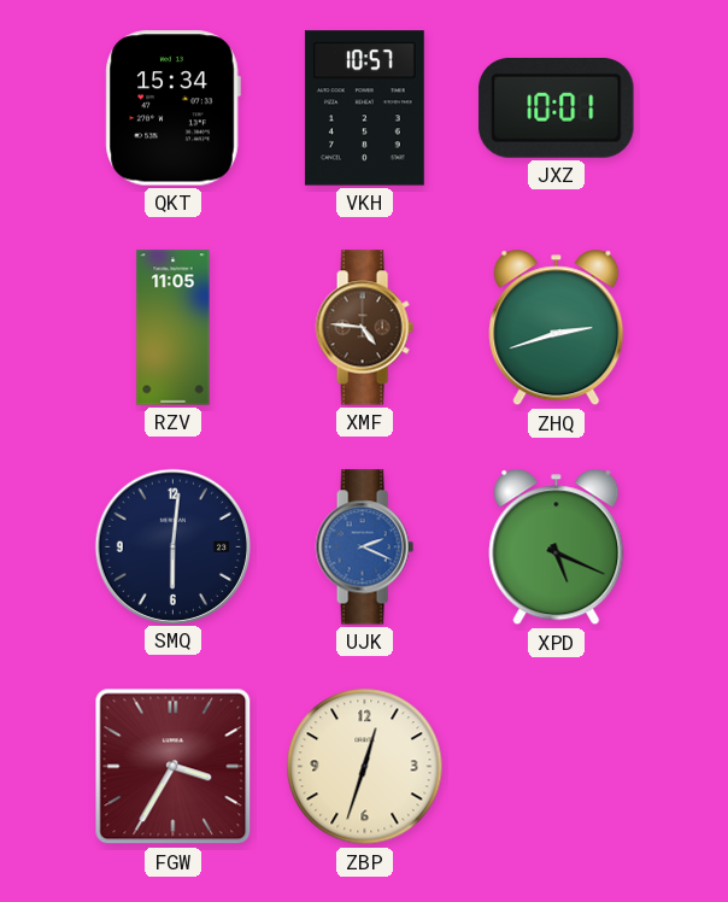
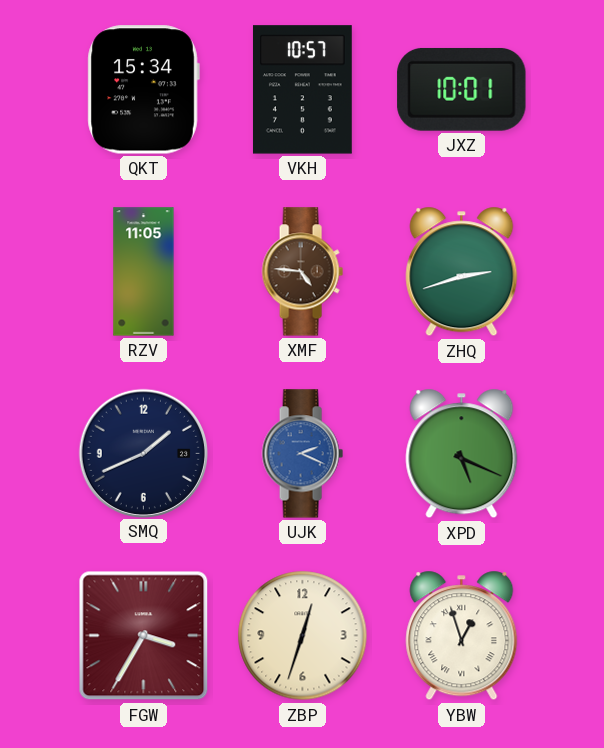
SMQ: 6:01 -> 1:41 (143, 453)
YBW: none -> 12:57 (462, 636)
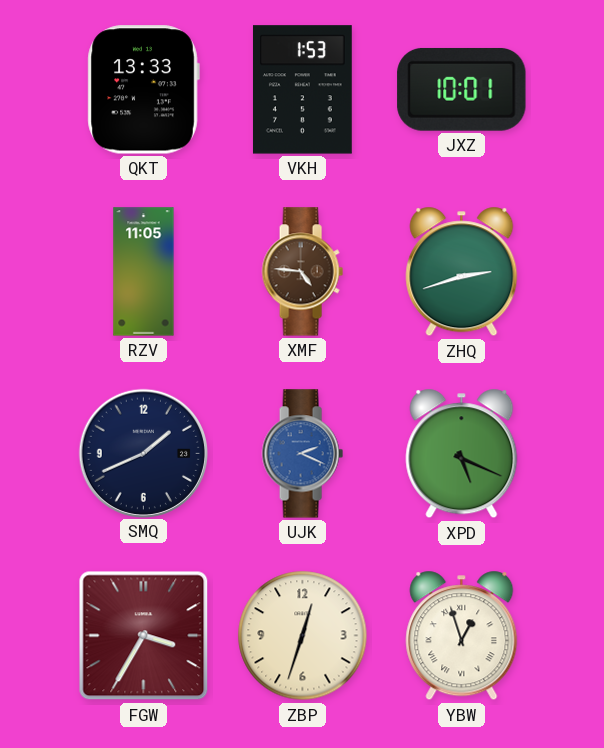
QKT: 15:34 -> 13:33 (143, 90)
VKH: 10:57 -> 1:53 (302, 90)
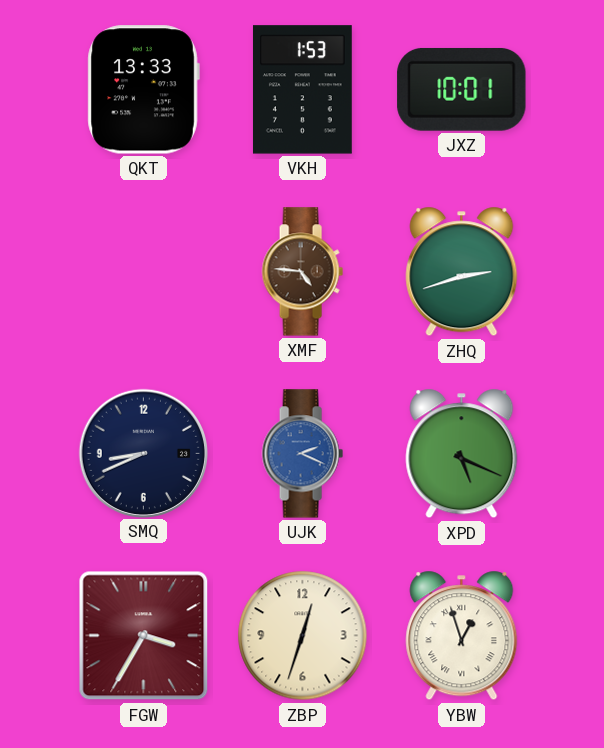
RZV: 11:05 -> none (144, 272)
SMQ: 1:41 -> 8:41 (143, 453)
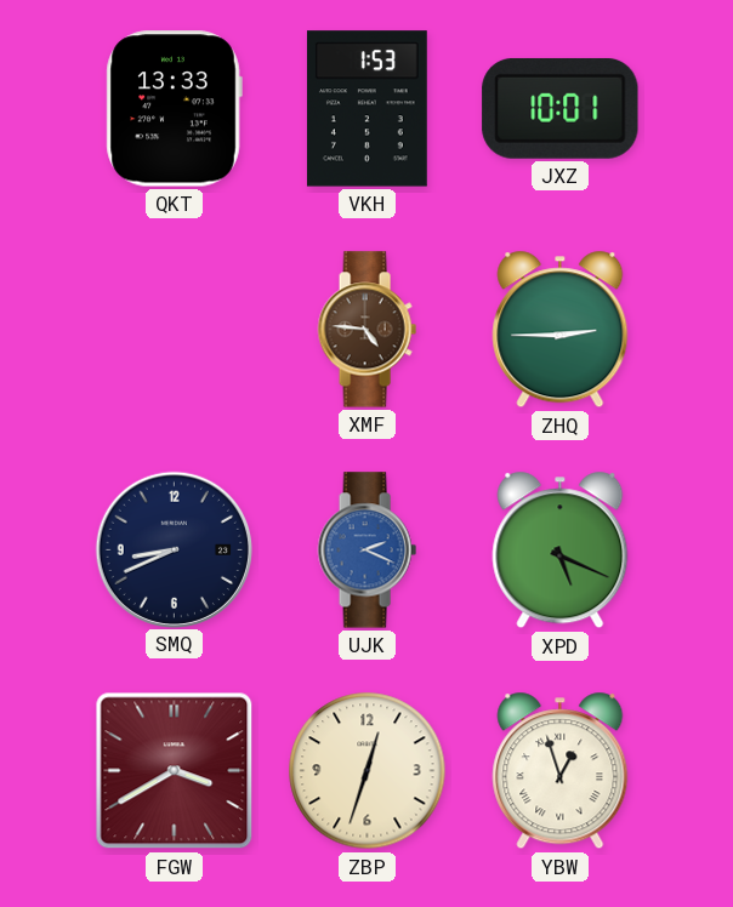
ZHQ: 2:42 -> 2:45 (561, 330)
FGW: 3:35 -> 3:40 (175, 771)
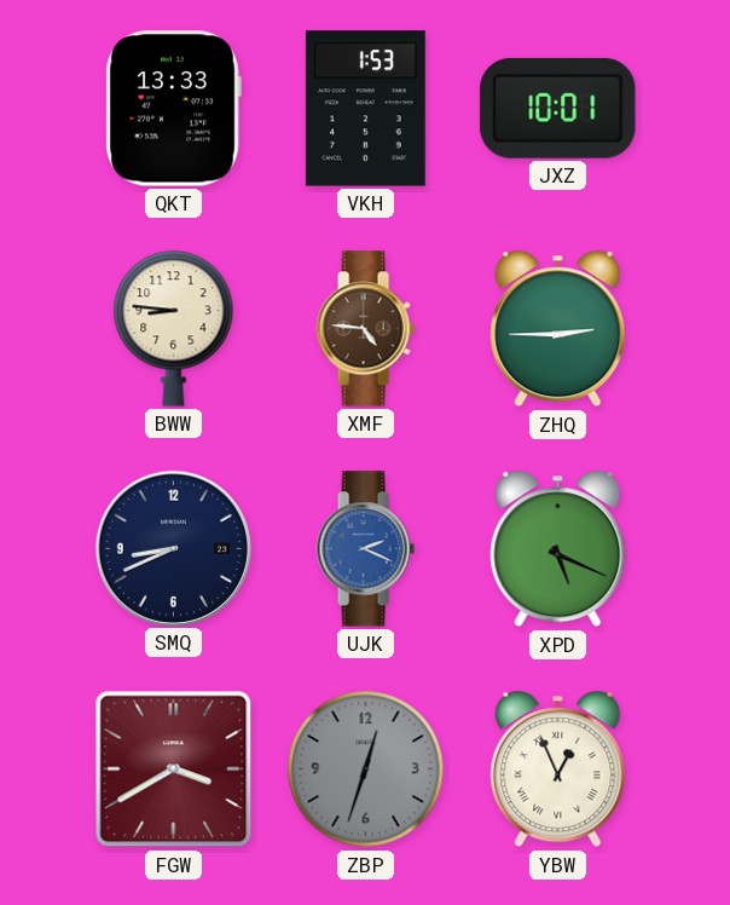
BWW: none -> 8:46 (174, 328)
ZBP dial: cream -> grey (366, 769)
YBW: 12:57 -> 12:56 (558, 769)
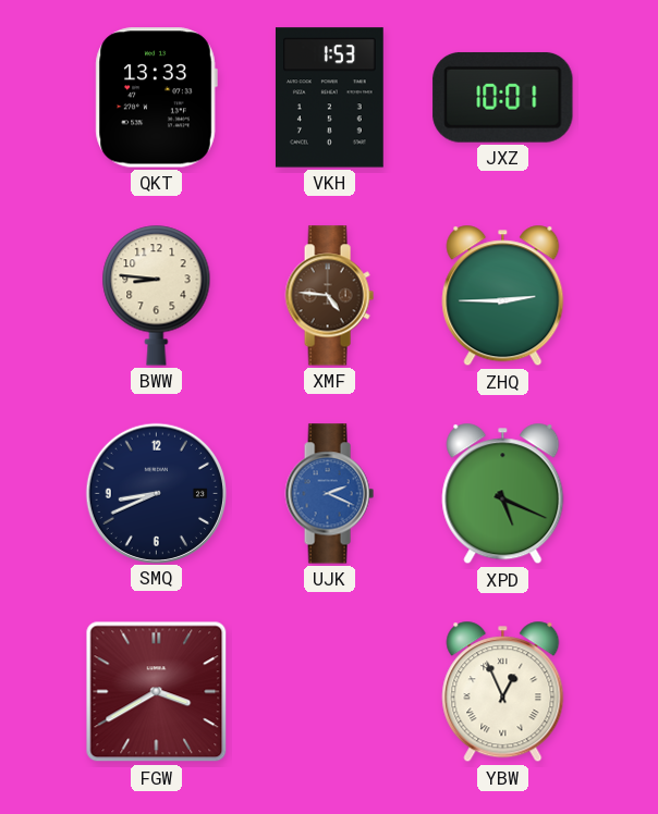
ZBP: 12:33 -> none (366, 769)
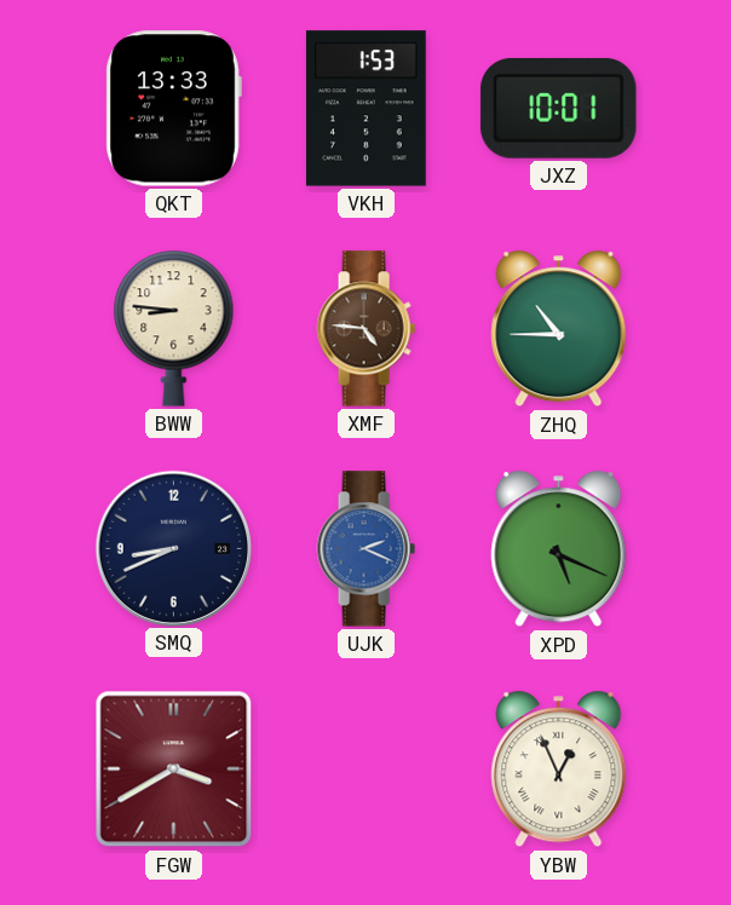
ZHQ: 2:45 -> 10:45 (559, 329)
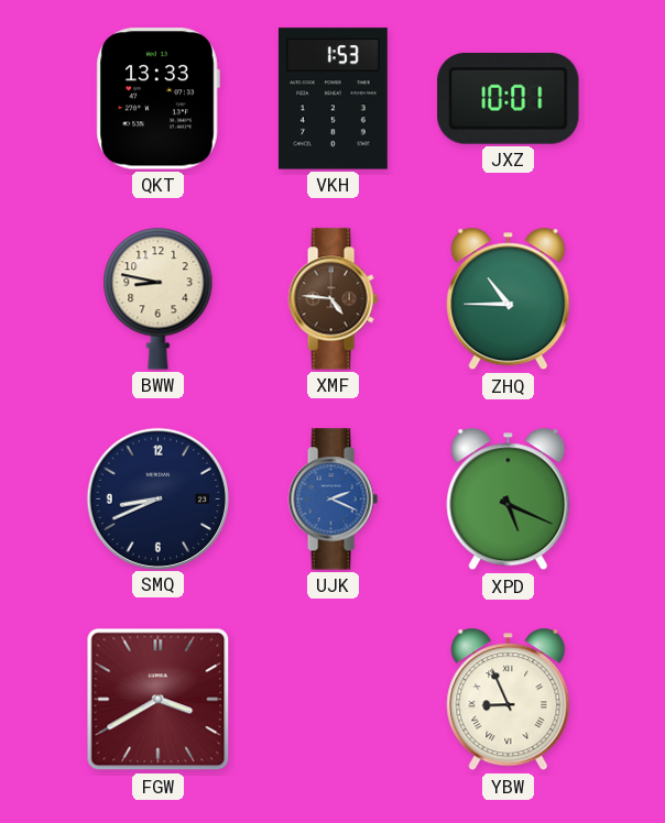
BWW: 8:46 -> 8:47 (159, 298)
YBW: 12:56 -> 8:56 (509, 700)
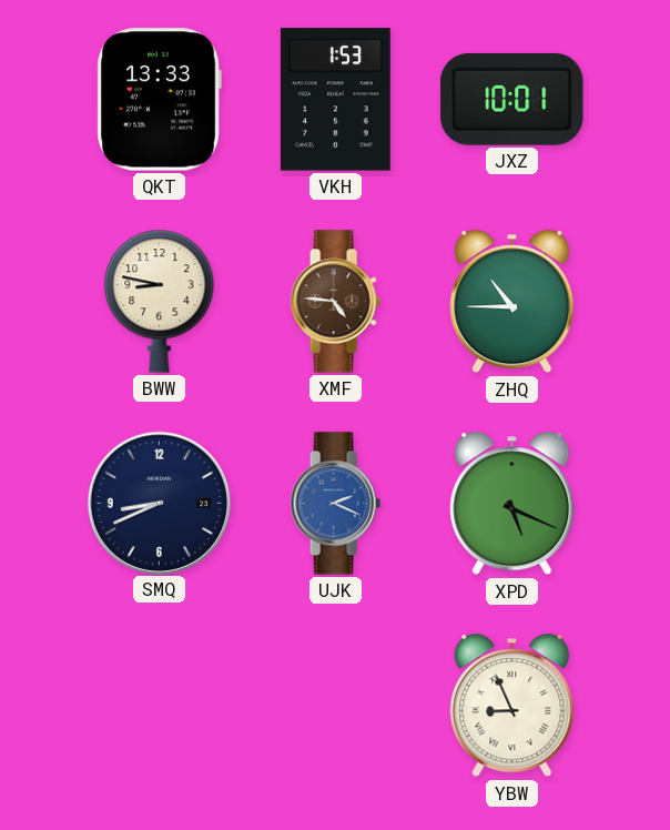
FGW: 3:40 -> none (159, 700)
